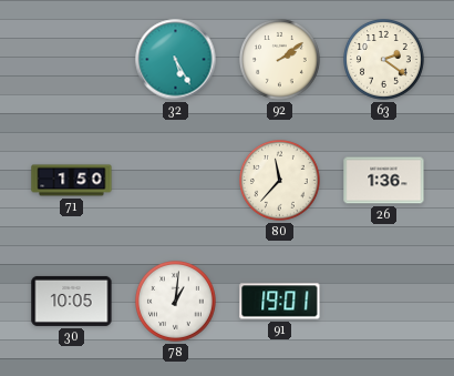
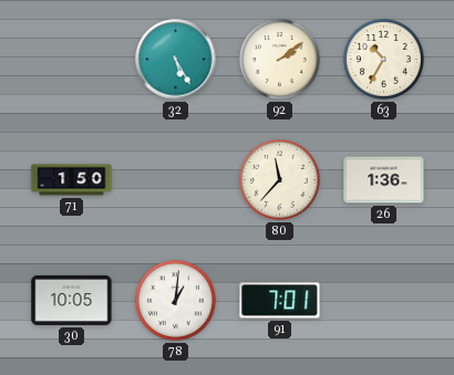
63: 2:21 -> 10:35 (384, 60)
91: 19:01 -> 7:01 (280, 301)
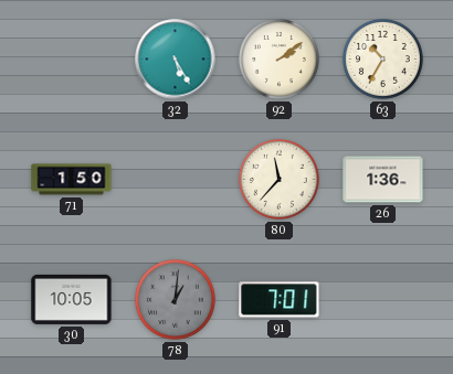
78 dial: white -> grey (176, 300)
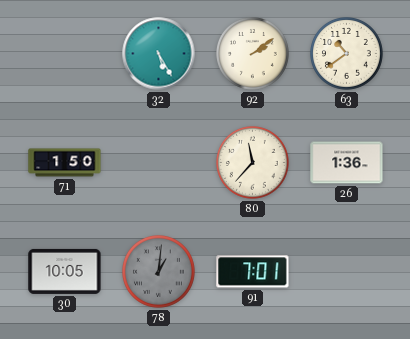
63: 10:35 -> 10:39 (347, 54)
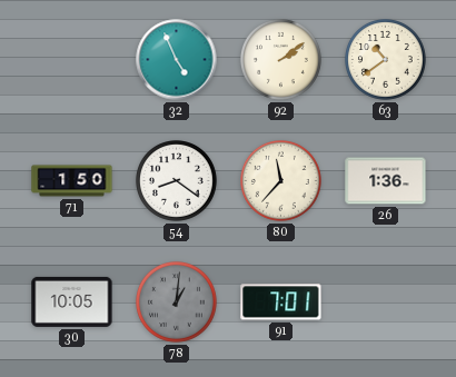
32: 5:25 -> 4:56 (177, 60)
54: none -> 8:21 (177, 181)
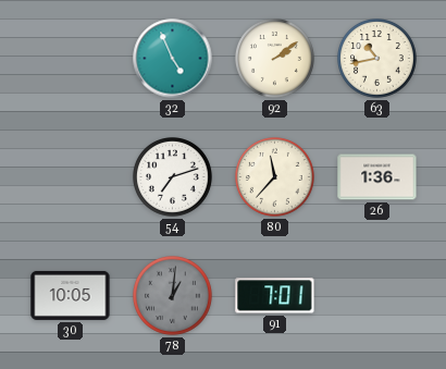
63: 10:39 -> 10:43 (377, 59)
71: 1:50 -> none (72, 181)
54: 8:21 -> 7:12 (173, 177)
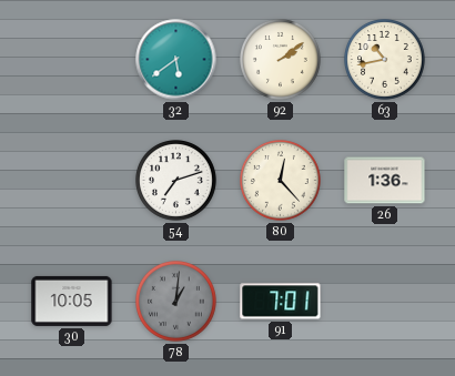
32: 4:56 -> 5:39 (176, 60)
80: 11:37 -> 12:23 (281, 181)
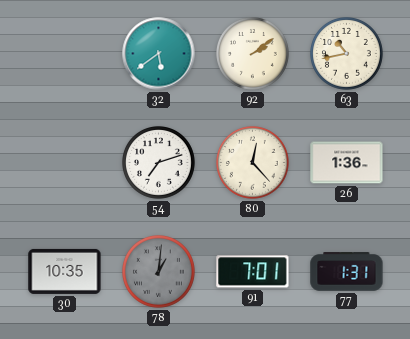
30: 10:05 -> 10:35 (65, 271)
77: none -> 1:31 (347, 272)
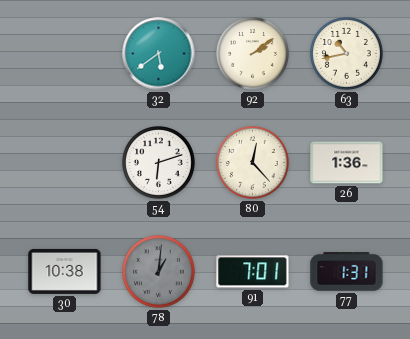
54: 7:12 -> 6:12 (159, 163)
30: 10:35 -> 10:38 (65, 271)
